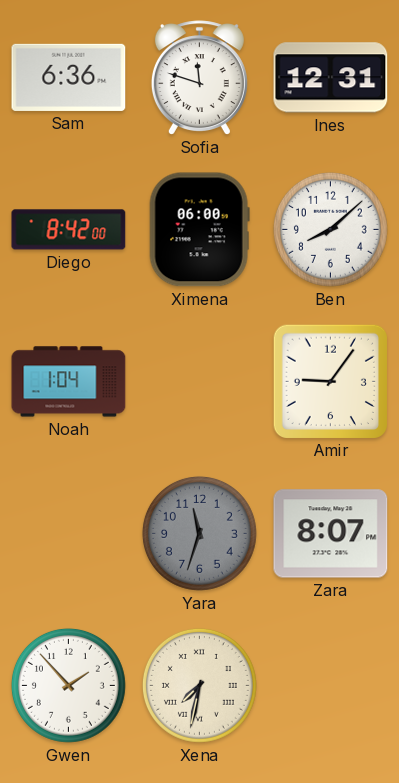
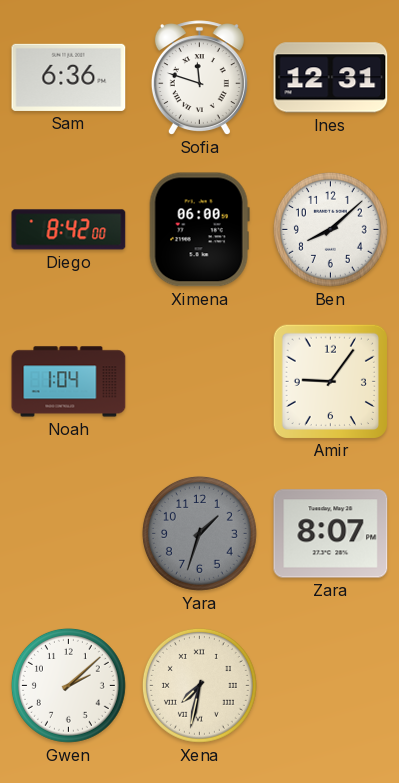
Yara: 11:33 -> 1:33 (199, 533)
Gwen: 1:53 -> 2:08 (68, 685)
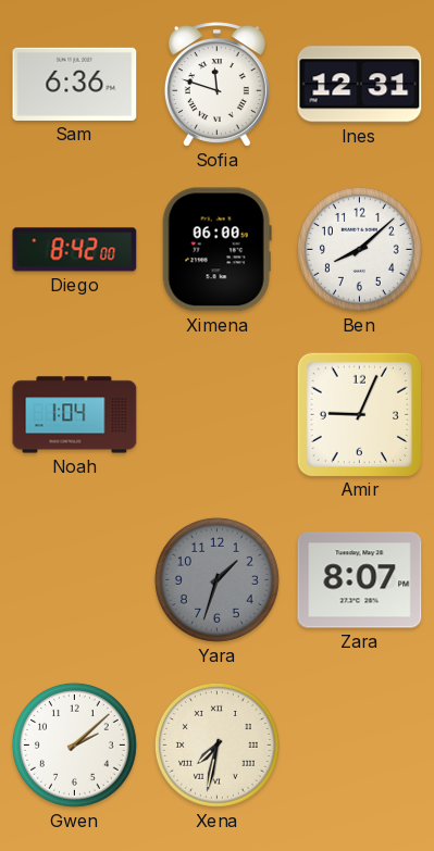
Amir: 9:06 -> 9:04 (359, 414)
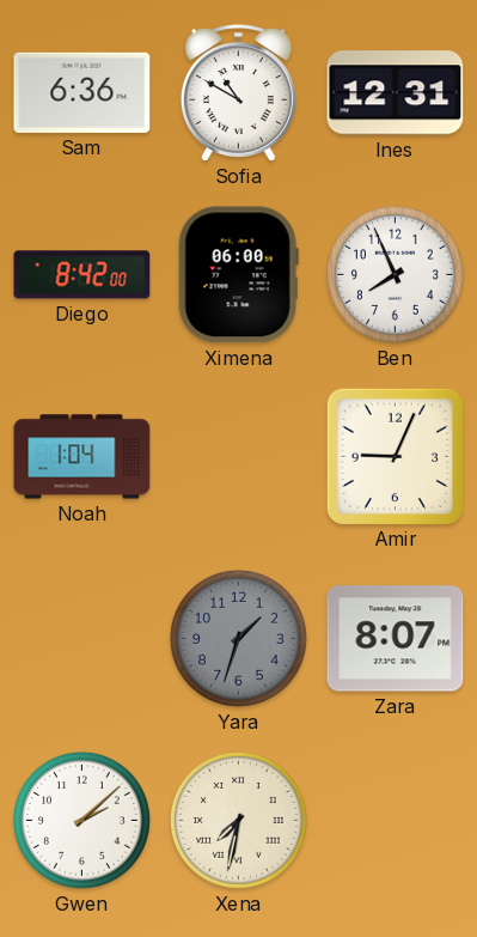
Sofia: 11:48 -> 10:50 (238, 93)
Ben: 8:08 -> 7:56 (395, 274)
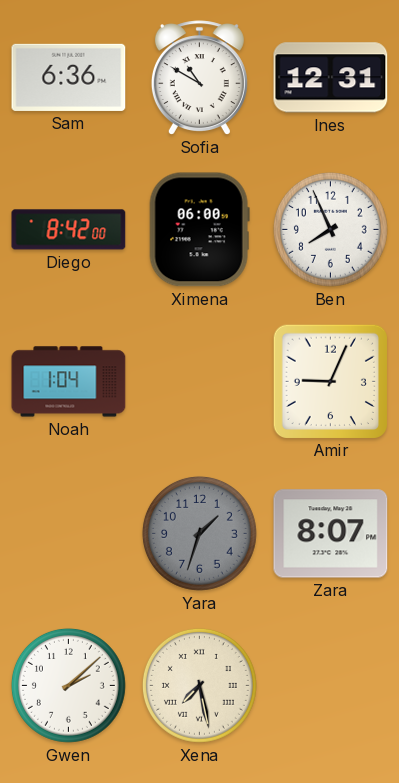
Xena: 7:32 -> 7:28 (199, 685)
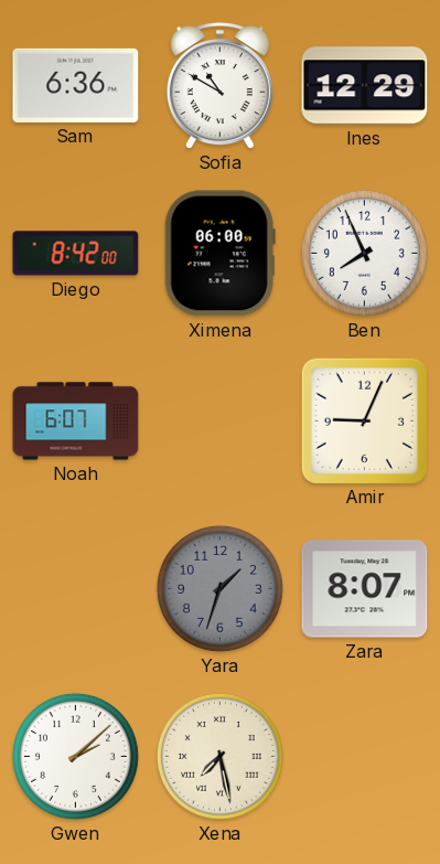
Ines: 12:31 -> 12:29 (365, 86)
Noah: 1:04 -> 6:07 (76, 422)
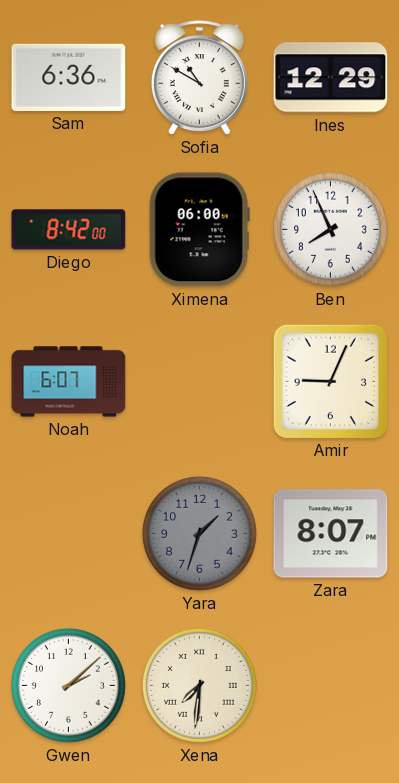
Xena: 7:28 -> 7:31 (199, 685)
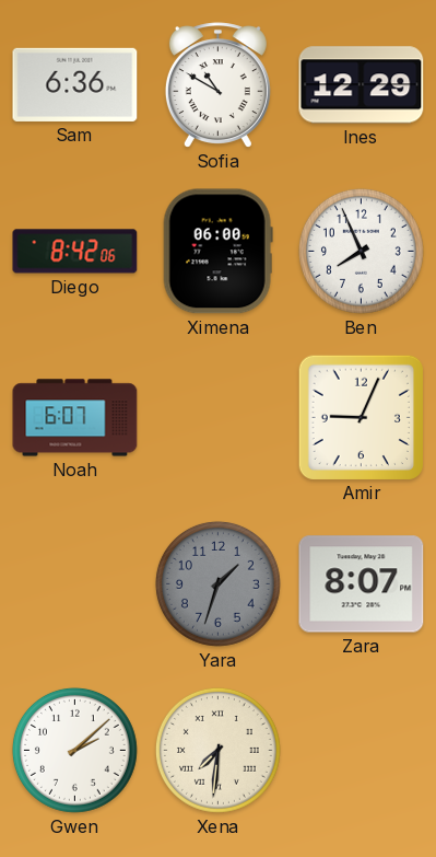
Diego: 8:42:00 -> 8:42:06 (75, 252)
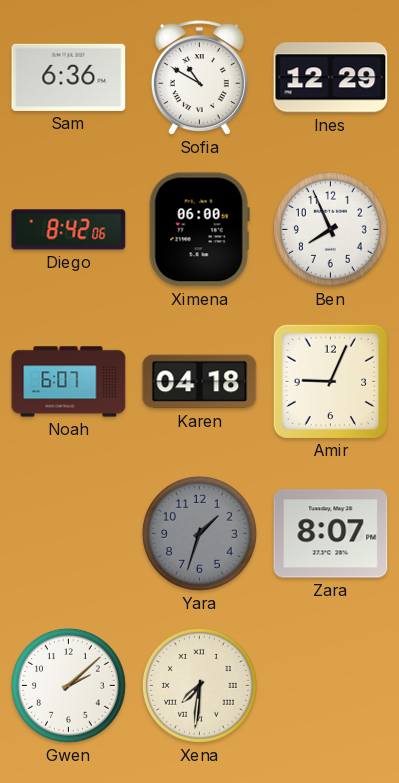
Karen: none -> 04:18 (200, 382)
